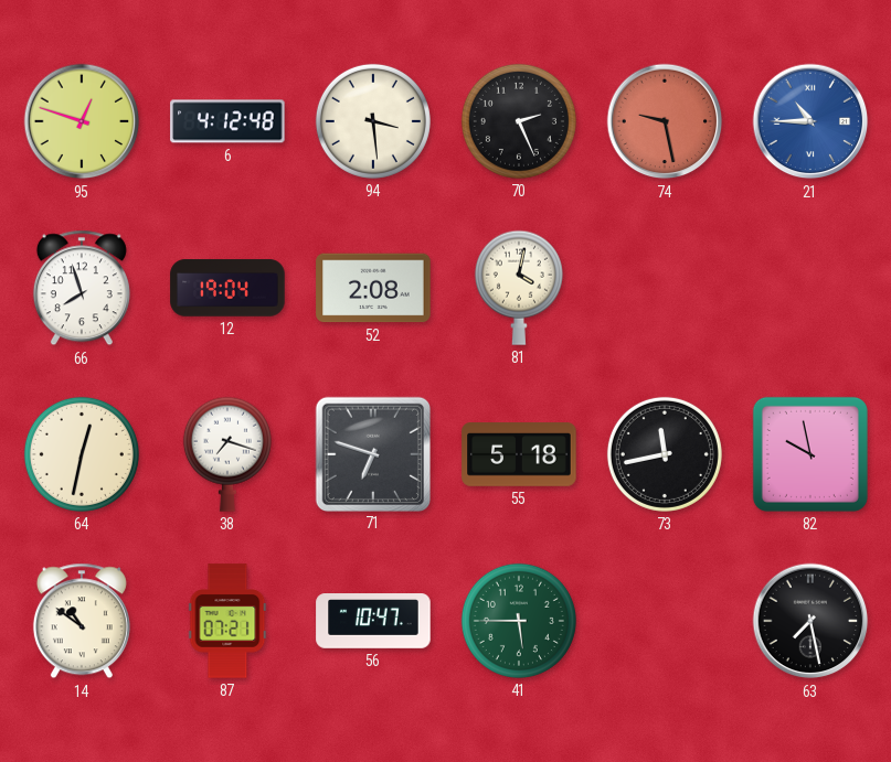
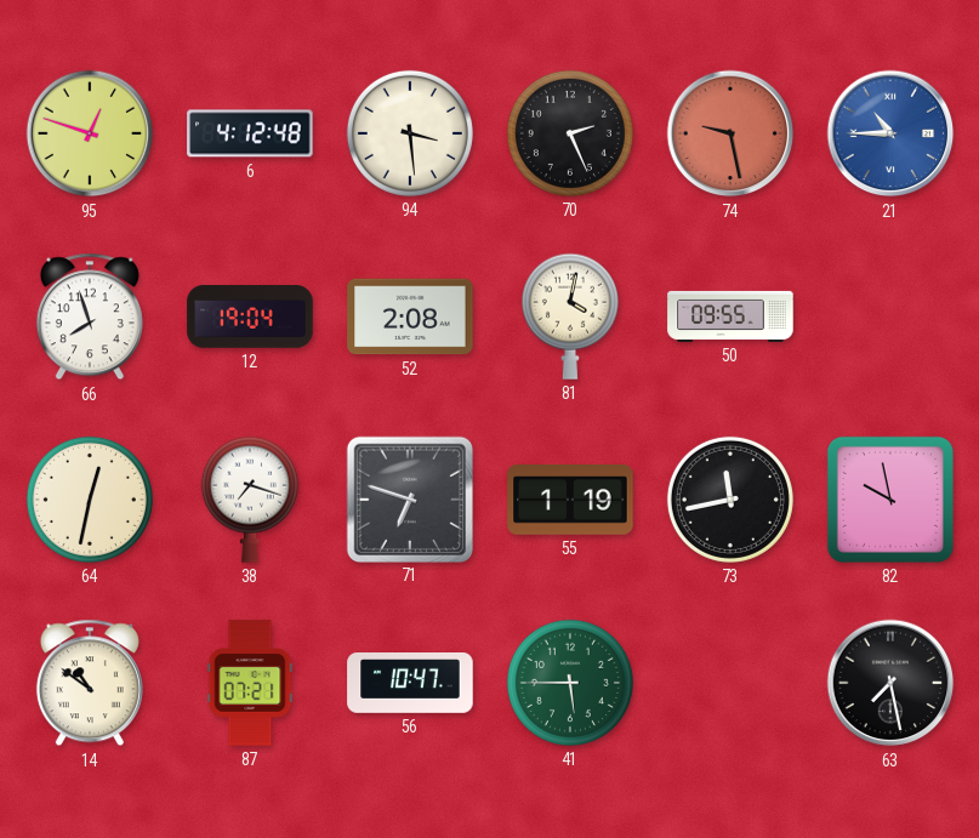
50: none -> 09:55 (730, 317)
55: 5:18 -> 1:19 (570, 501)
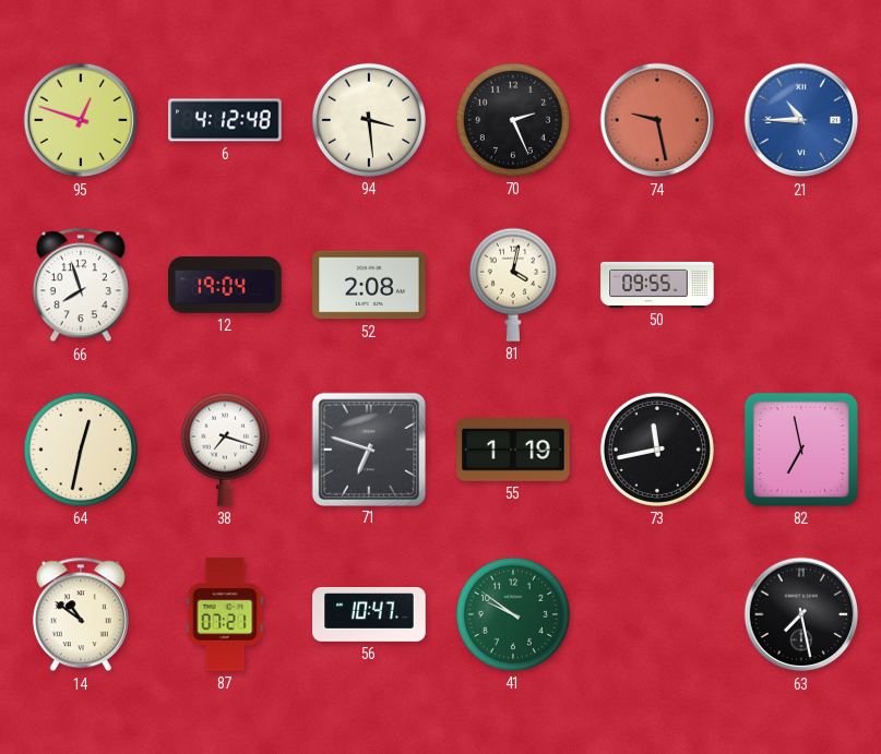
82: 9:58 -> 6:58 (801, 450)
41: 5:45 -> 9:51 (513, 614)
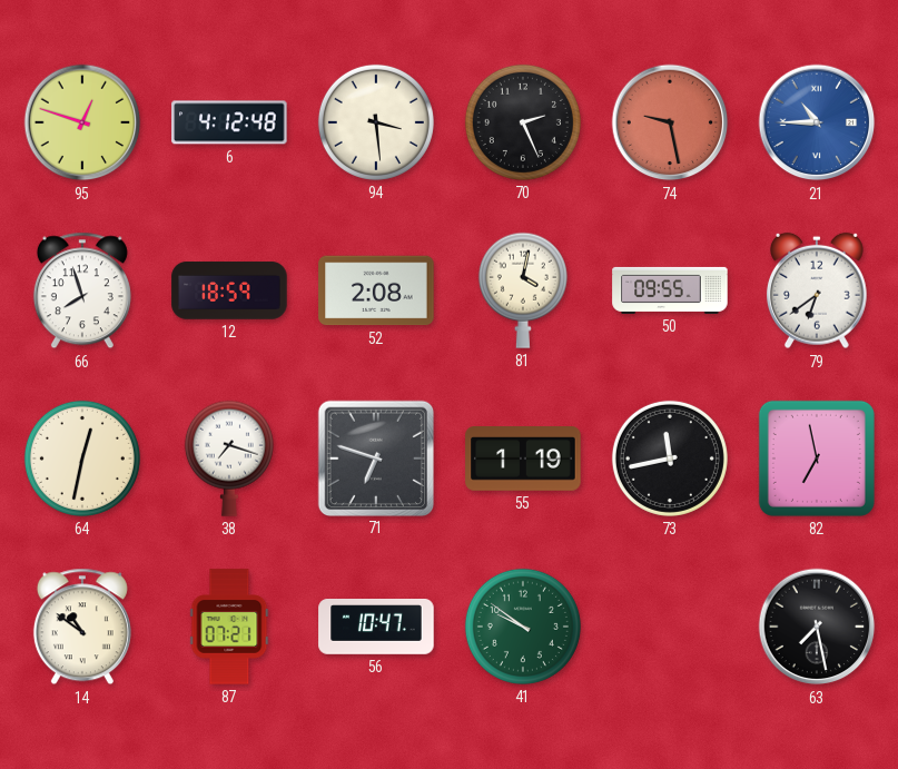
12: 19:04 -> 18:59 (229, 290)
79: none -> 6:39 (817, 290)
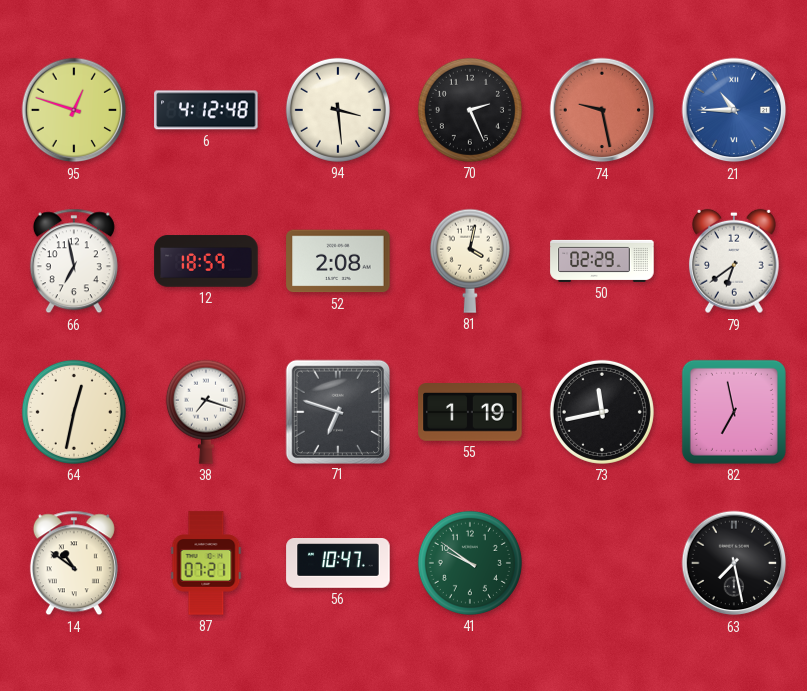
66: 7:57 -> 6:58 (74, 261)
50: 09:55 -> 02:29 (602, 261)
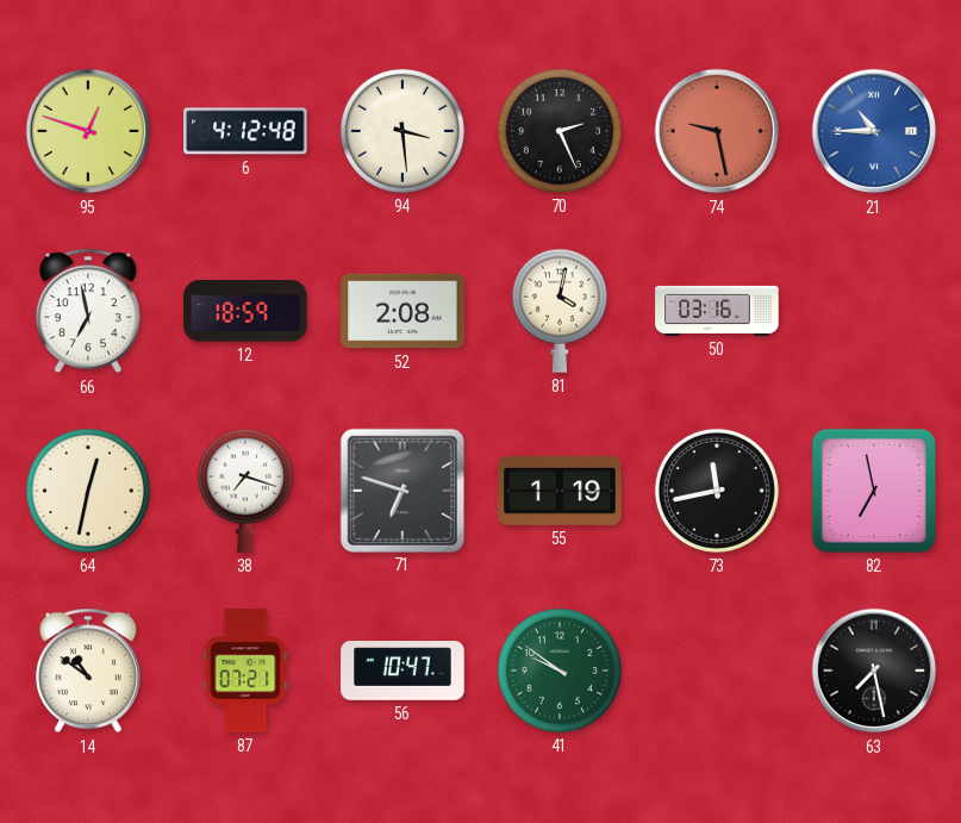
50: 02:29 -> 03:16 (717, 311)
79: 6:39 -> none (734, 261)
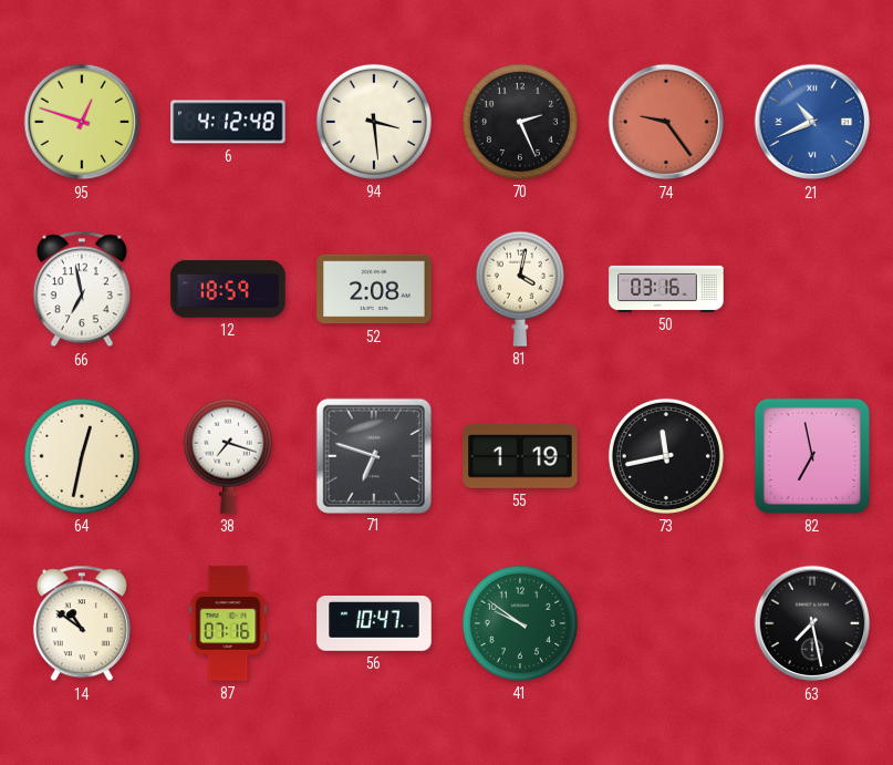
74: 9:28 -> 9:24 (666, 122)
21: 10:45 -> 10:41 (812, 122)
87: 07:21 -> 07:16 (228, 623)
